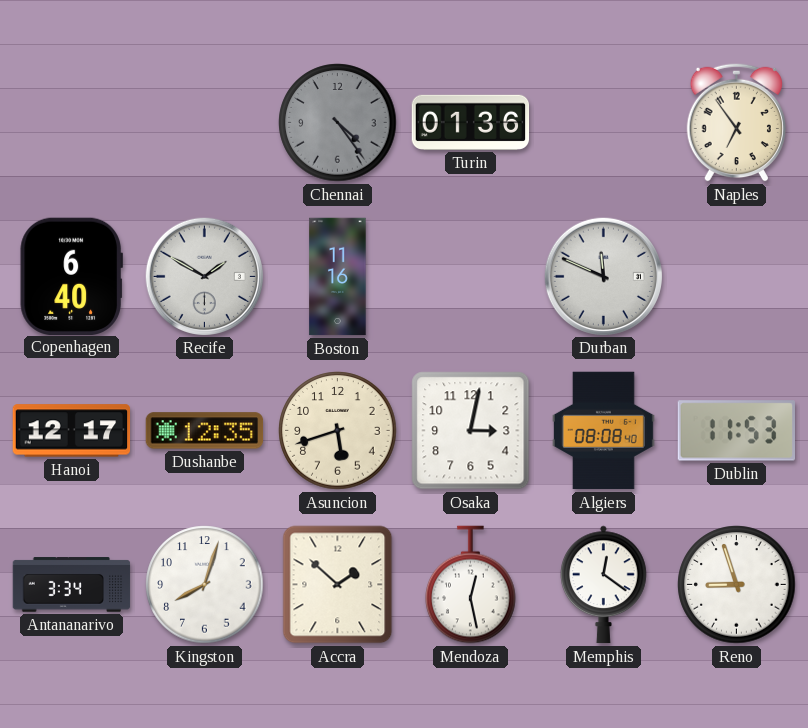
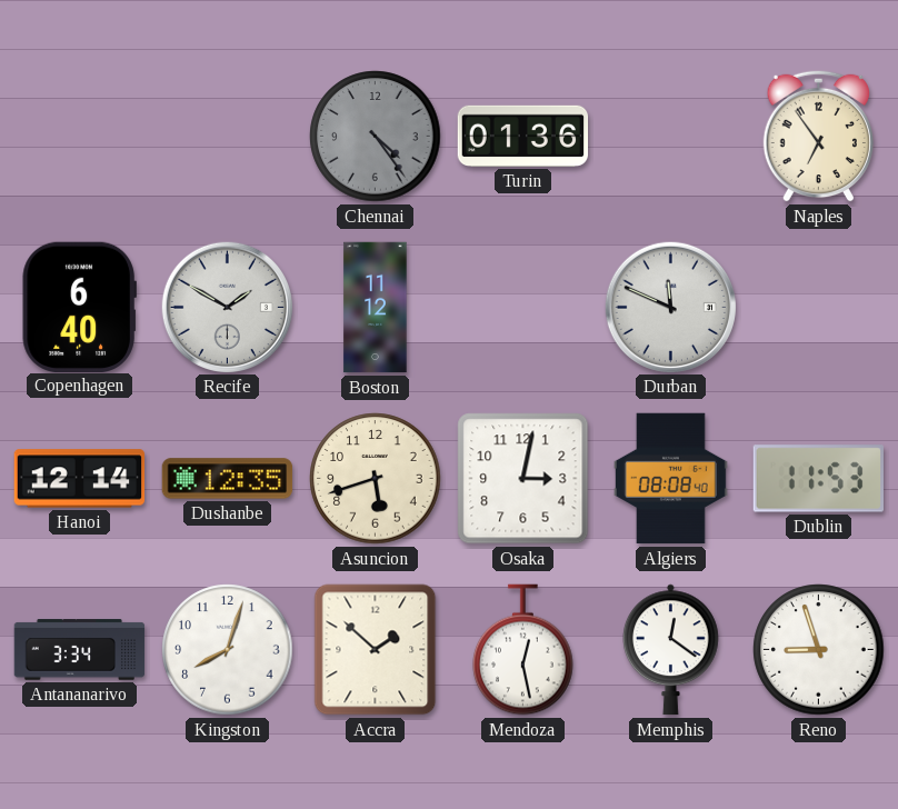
Boston: 11:16 -> 11:12 (376, 308)
Hanoi: 12:17 -> 12:14 (80, 479)
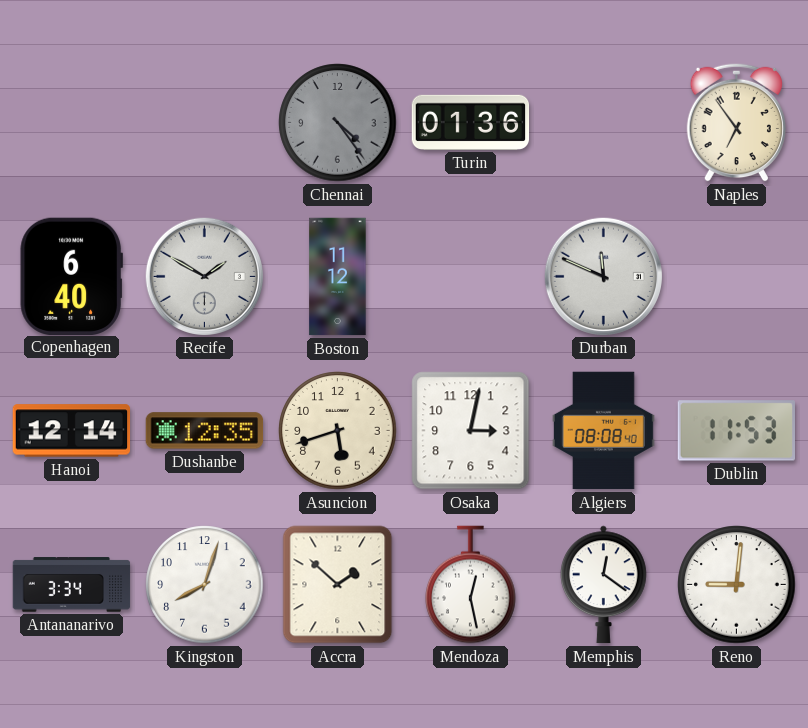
Reno: 8:57 -> 9:01 (737, 585)
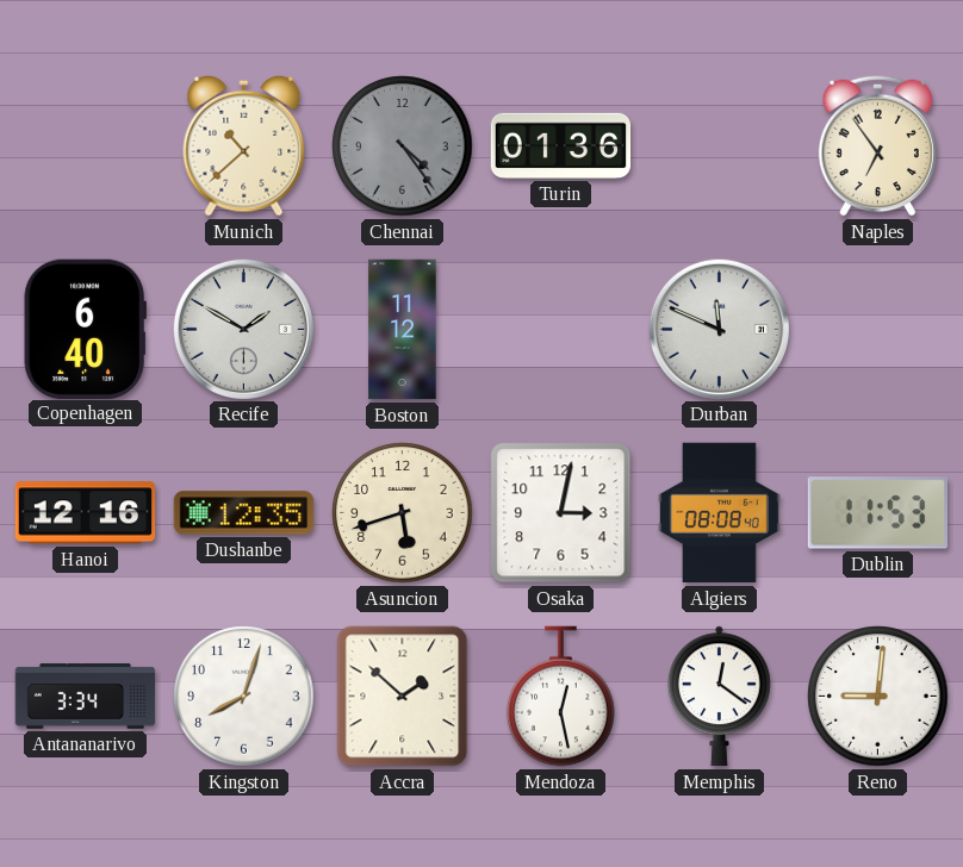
Munich: none -> 10:38 (244, 145)
Hanoi: 12:14 -> 12:16 (86, 513)
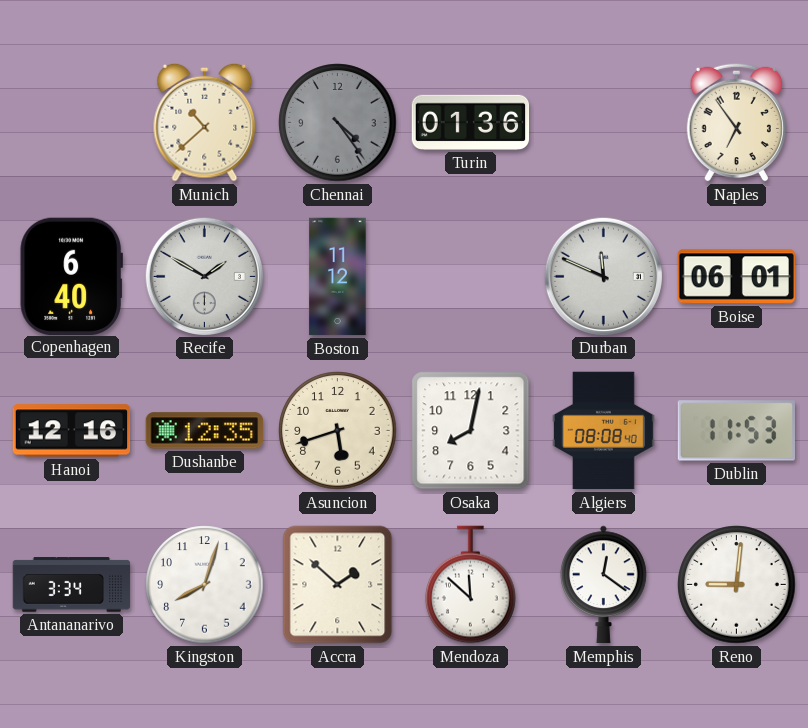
Boise: none -> 06:01 (736, 277)
Osaka: 3:02 -> 8:02 (471, 431)
Mendoza: 12:28 -> 11:52 (471, 585)
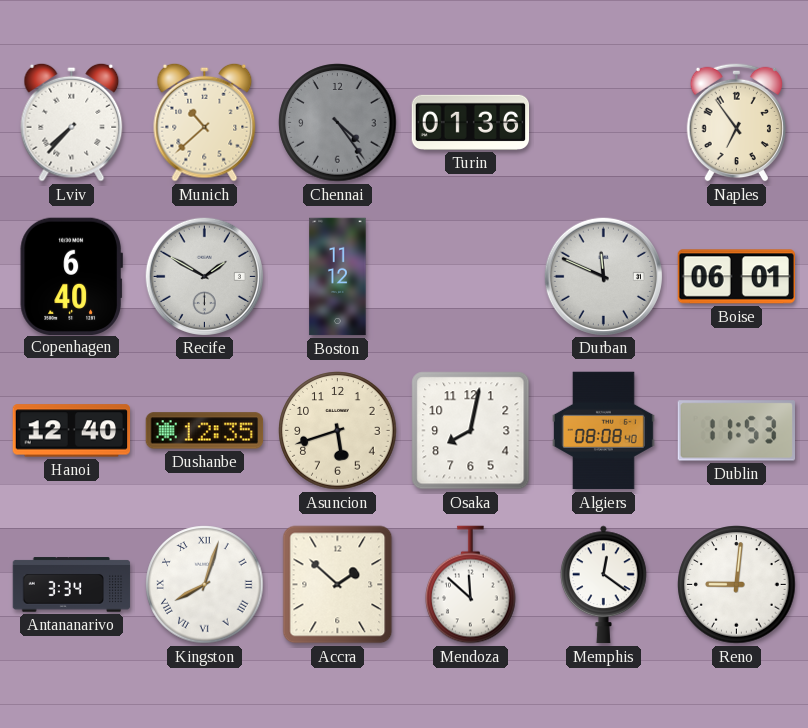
Lviv: none -> 7:37 (72, 122)
Hanoi: 12:16 -> 12:40 (72, 431)
Kingston numerals: Arabic -> Roman (205, 585)
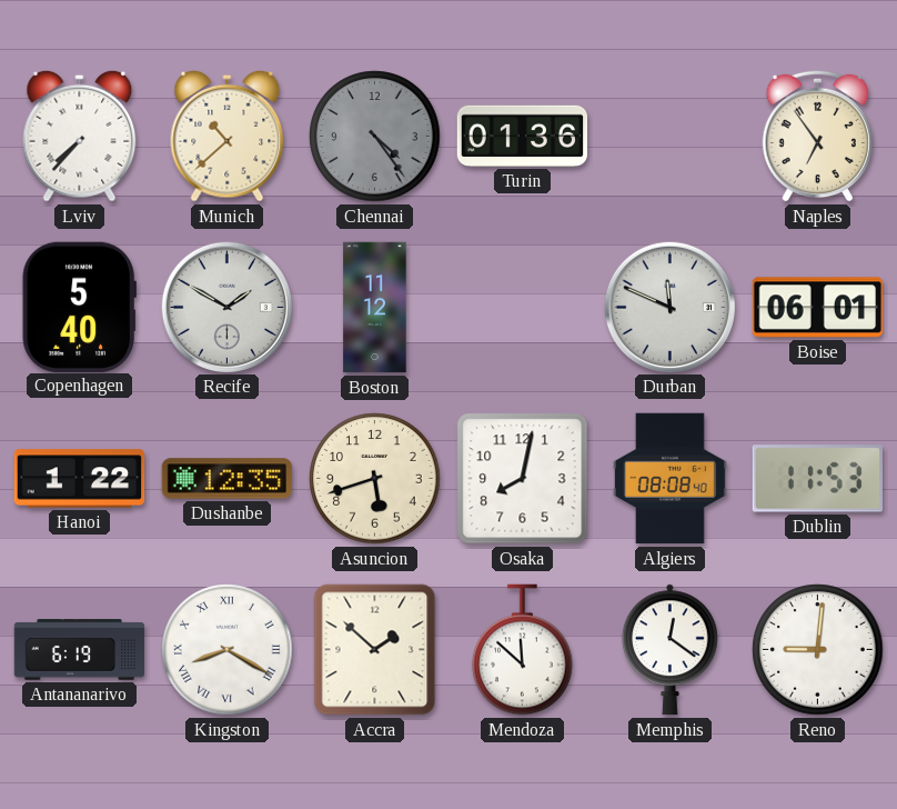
Copenhagen: 6:40 -> 5:40 (79, 307)
Hanoi: 12:40 -> 1:22 (80, 479)
Antananarivo: 3:34 -> 6:19 (80, 650)
Kingston: 8:03 -> 8:20 (228, 650)
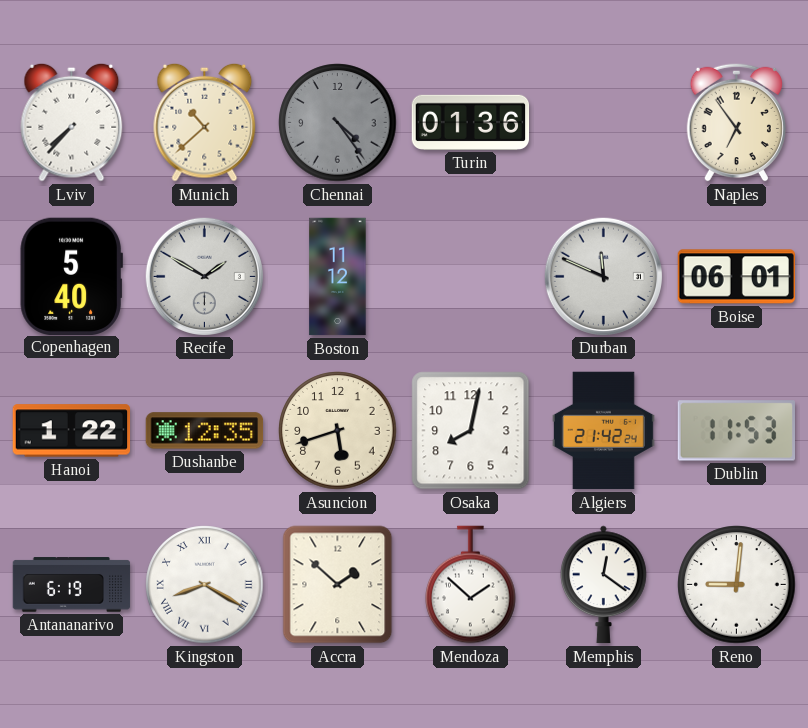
Algiers: 08:08 -> 21:42 (603, 431)
Mendoza: 11:52 -> 1:52 (471, 585)
